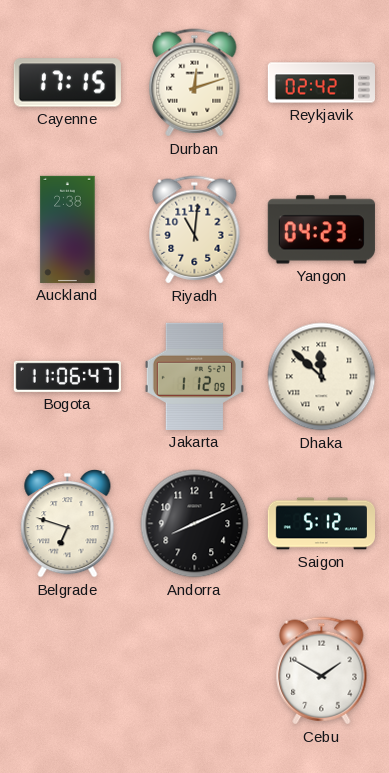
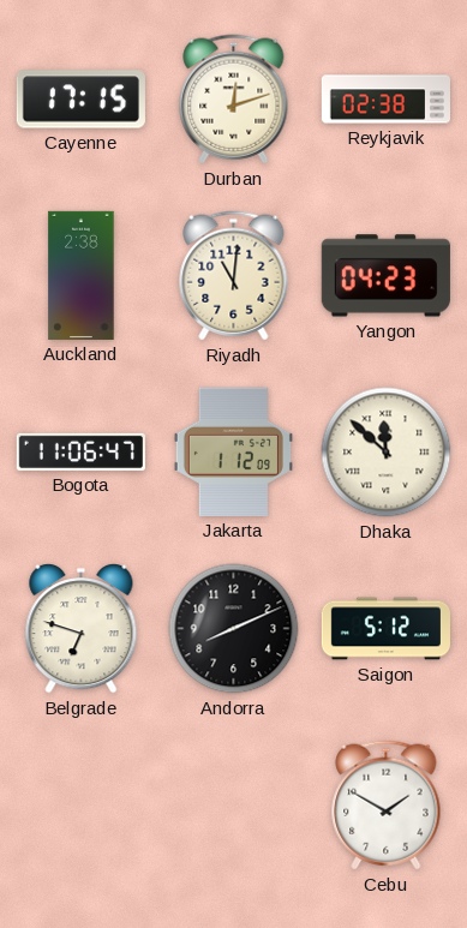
Reykjavik: 02:42 -> 02:38 (385, 100)
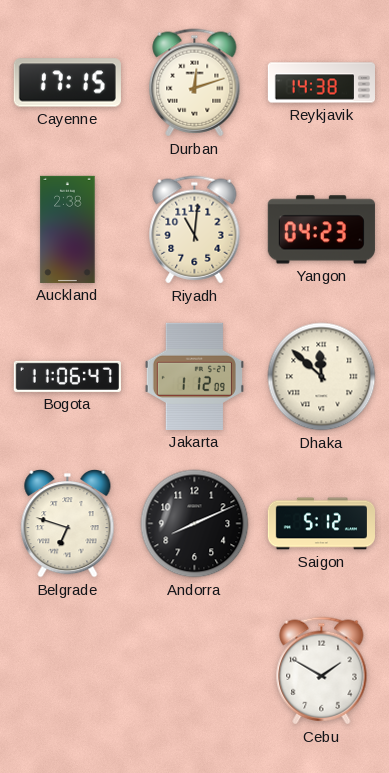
Reykjavik: 02:38 -> 14:38 (321, 83)
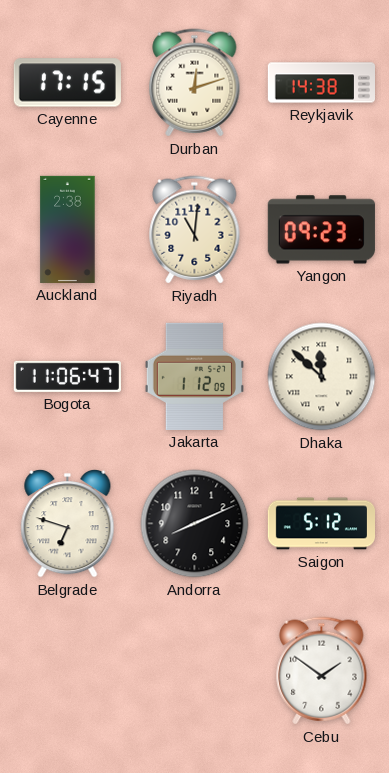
Yangon: 04:23 -> 09:23 (321, 230)
Cebu: 1:50 -> 1:51 (322, 671)
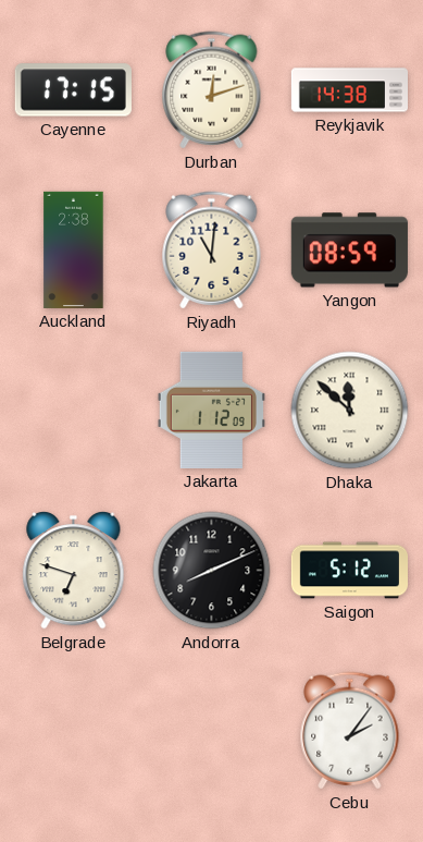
Yangon: 09:23 -> 08:59 (349, 251)
Bogota: 11:06 -> none (67, 376)
Cebu: 1:51 -> 2:06 (350, 731)
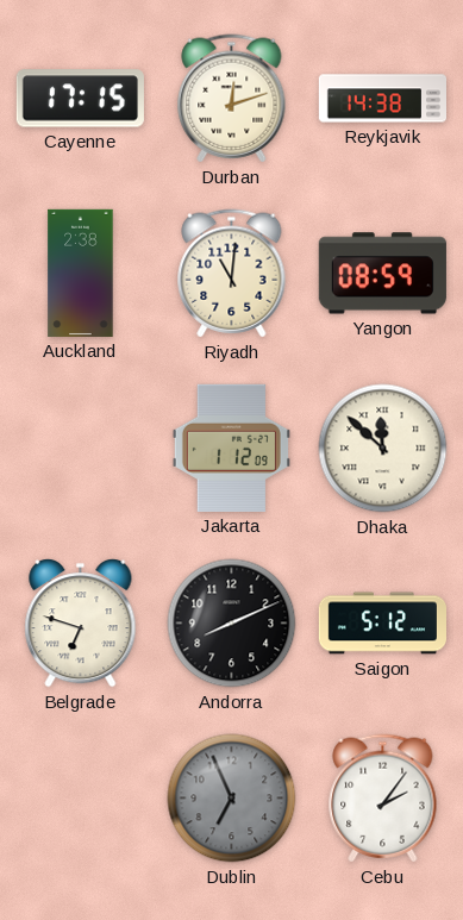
Dublin: none -> 6:56 (232, 799)
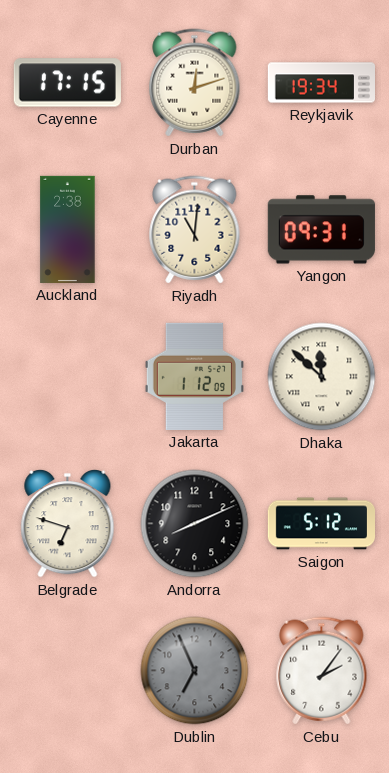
Reykjavik: 14:38 -> 19:34 (321, 83)
Yangon: 08:59 -> 09:31 (321, 230)
